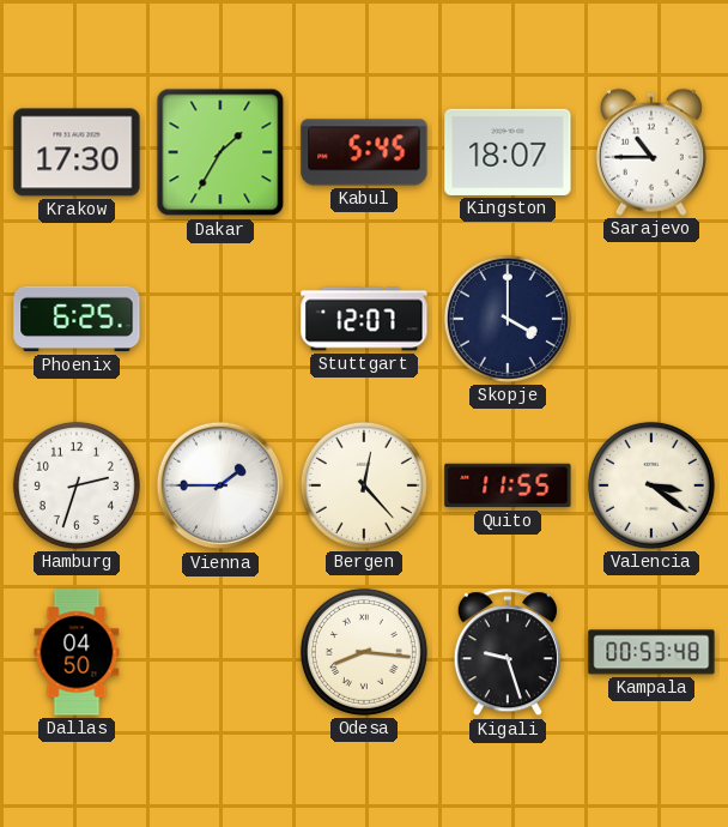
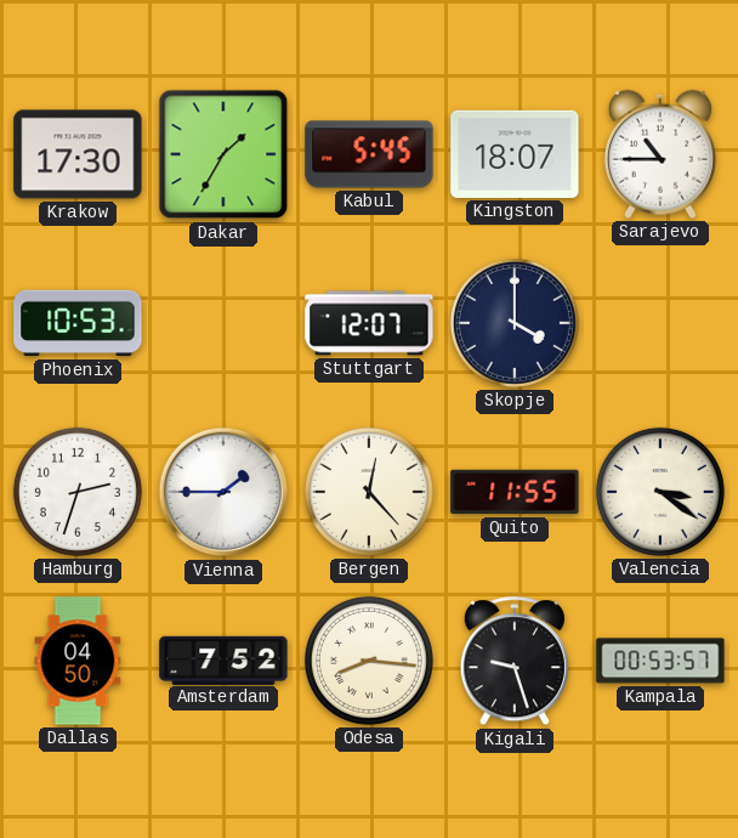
Phoenix: 6:25 -> 10:53 (78, 323)
Amsterdam: none -> 7:52 (223, 659)
Kampala: 00:53:48 -> 00:53:57 (660, 661)
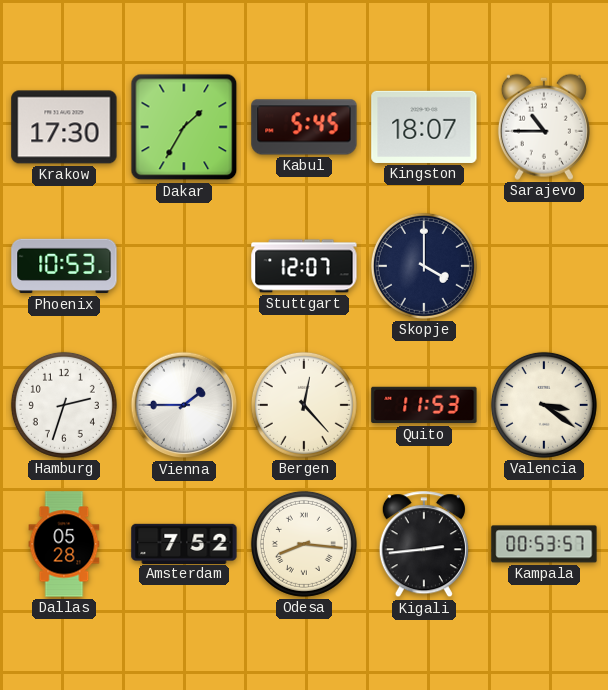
Quito: 11:55 -> 11:53 (424, 405)
Dallas: 04:50 -> 05:28 (64, 544)
Kigali: 9:27 -> 2:44 (424, 545)
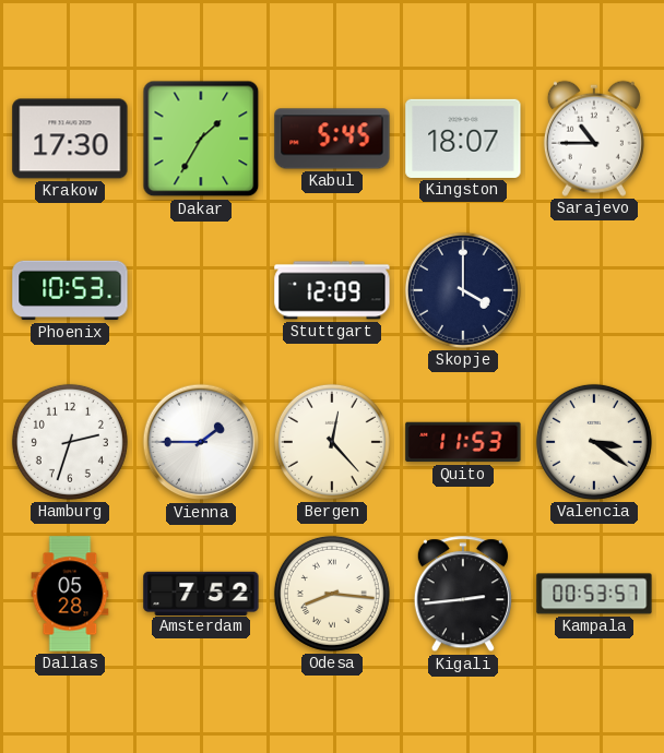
Stuttgart: 12:07 -> 12:09 (332, 290)
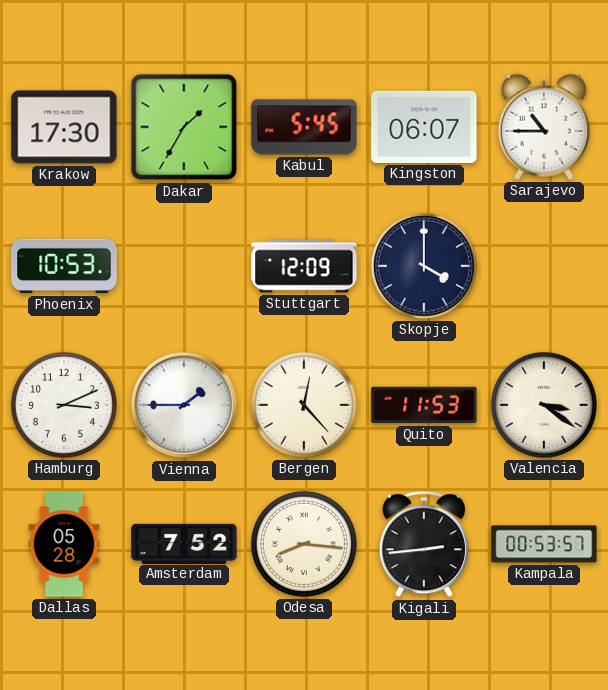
Kingston: 18:07 -> 06:07 (424, 127)
Hamburg: 2:33 -> 3:11 (64, 405)
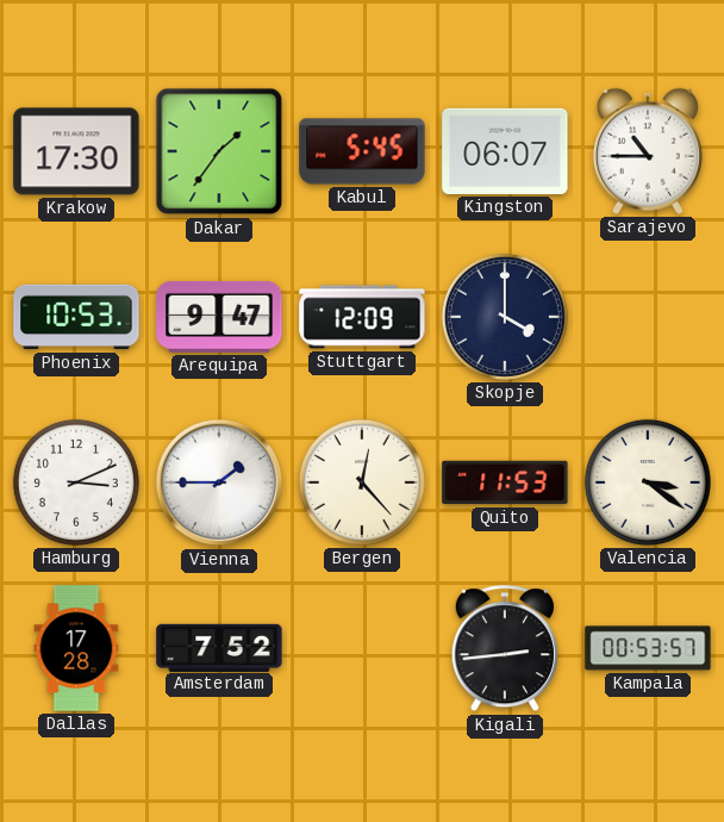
Dakar: 1:35 -> 1:36 (219, 151)
Arequipa: none -> 9:47 (219, 317)
Dallas: 05:28 -> 17:28 (76, 648)
Odesa: 8:16 -> none (304, 544)
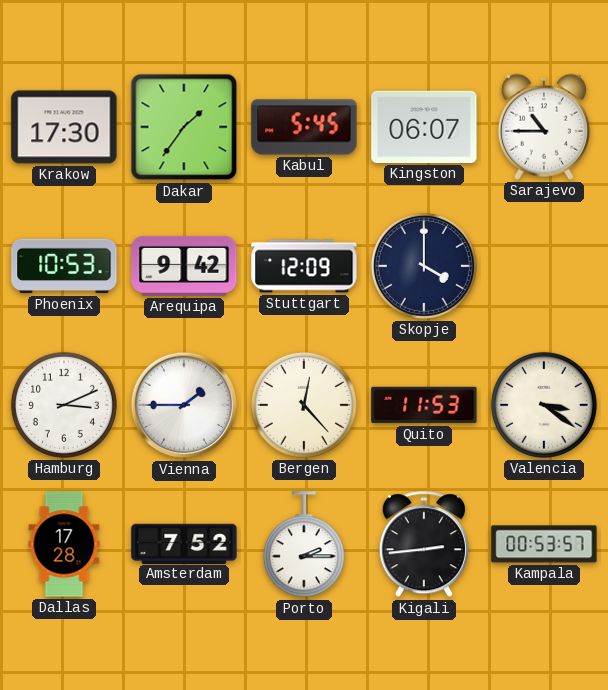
Arequipa: 9:47 -> 9:42 (184, 266)
Porto: none -> 2:15 (304, 545)
